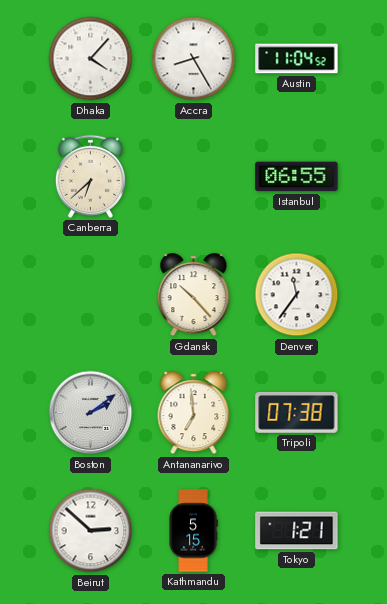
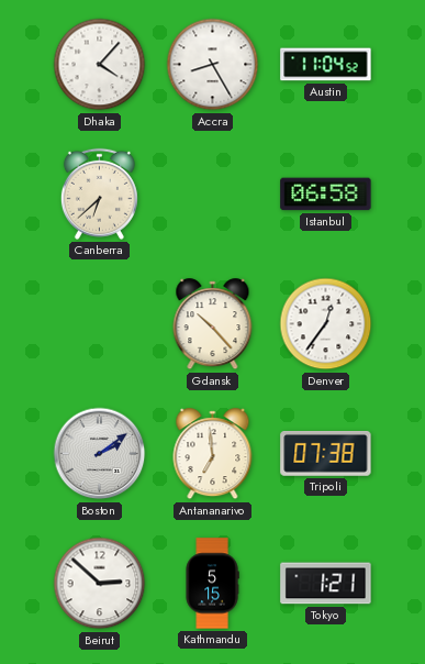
Istanbul: 06:55 -> 06:58 (326, 195)
Denver: 11:36 -> 12:36 (326, 324)
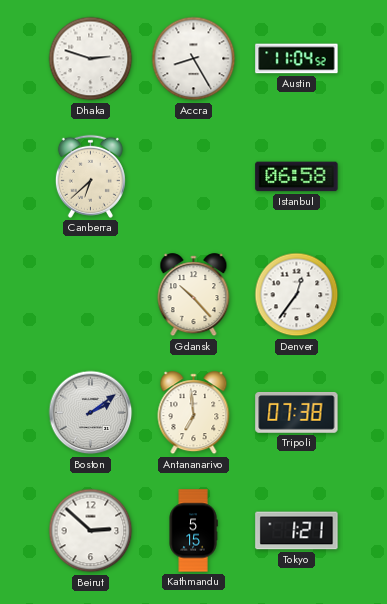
Dhaka: 4:07 -> 2:48 (91, 59)
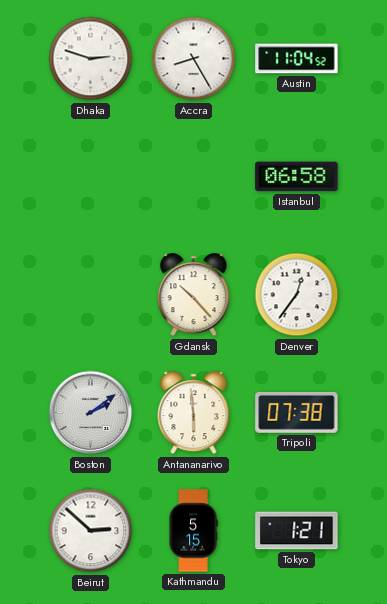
Canberra: 6:38 -> none (90, 176)
Antananarivo: 6:59 -> 5:59 (194, 413)
